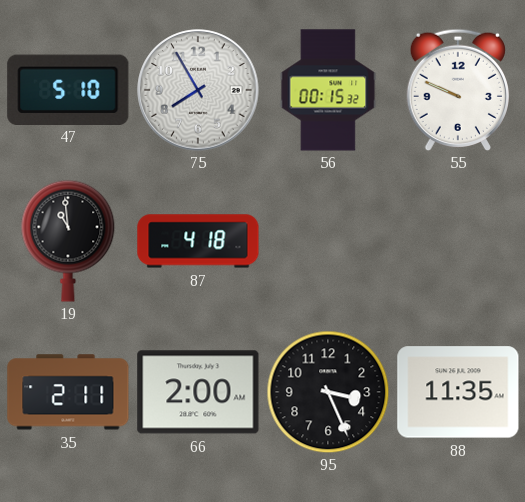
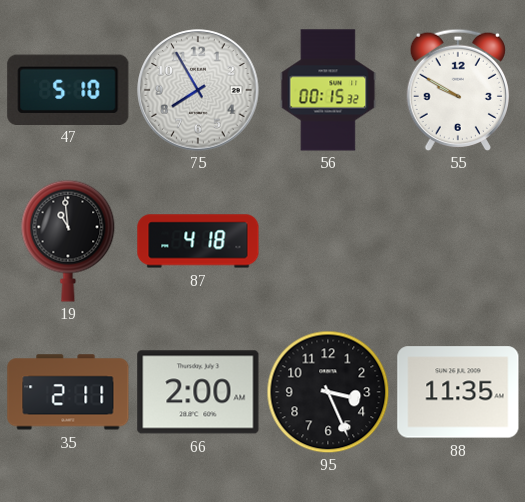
55: 9:49 -> 9:50 (457, 89)
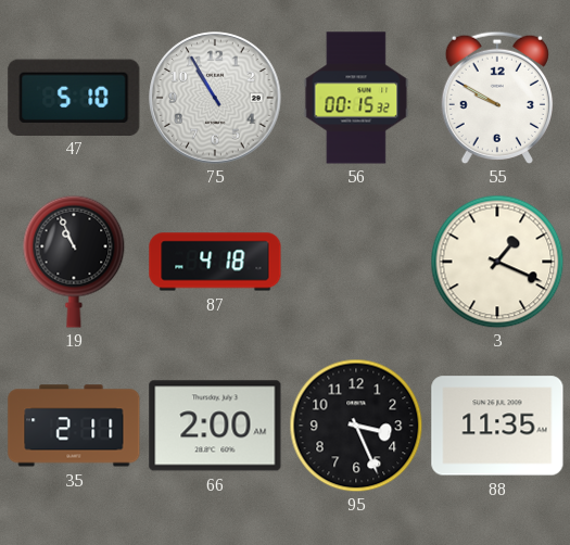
75: 7:55 -> 10:55 (215, 98)
19: 10:59 -> 10:56 (74, 262)
3: none -> 1:19 (497, 262)
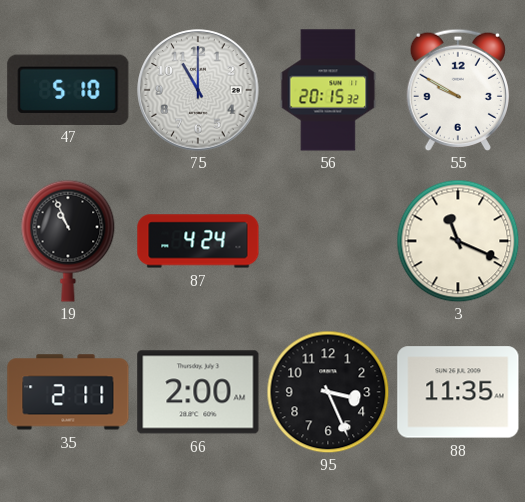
75: 10:55 -> 11:00 (198, 90)
56: 00:15 -> 20:15 (328, 90)
87: 4:18 -> 4:24 (198, 241)
3: 1:19 -> 11:19 (458, 241)
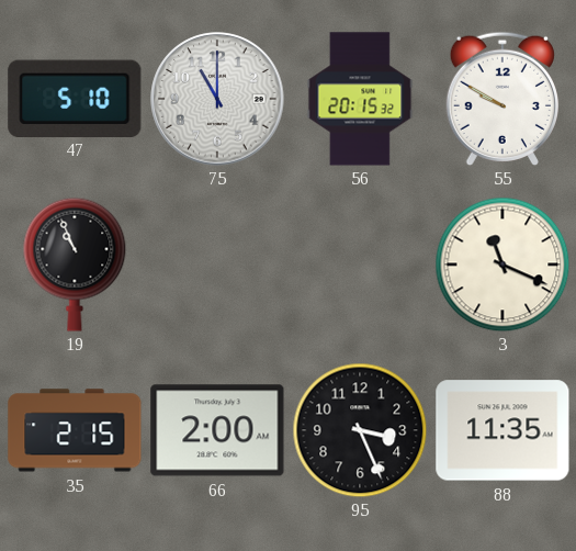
87: 4:24 -> none (198, 241)
35: 2:11 -> 2:15 (75, 430)
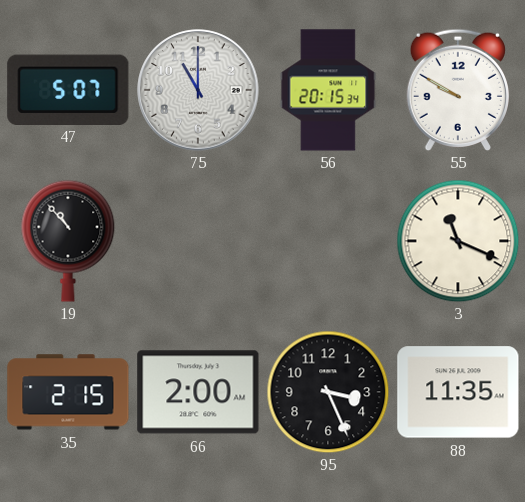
47: 5:10 -> 5:07 (68, 89)
56: 20:15:32 -> 20:15:34 (328, 90)
19: 10:56 -> 10:53 (68, 241)
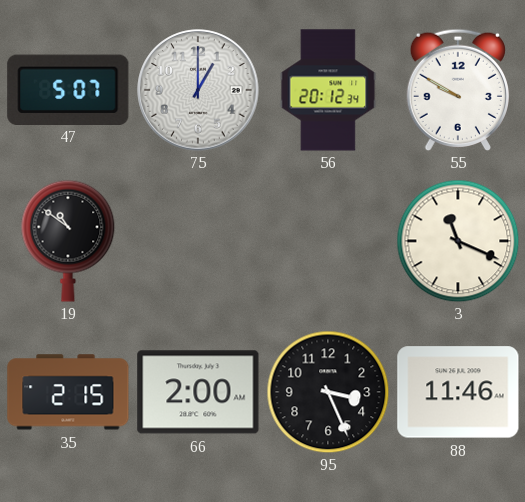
75: 11:00 -> 1:00 (198, 90)
56: 20:15 -> 20:12 (328, 90)
19: 10:53 -> 10:51 (68, 241)
88: 11:35 -> 11:46 (458, 392)
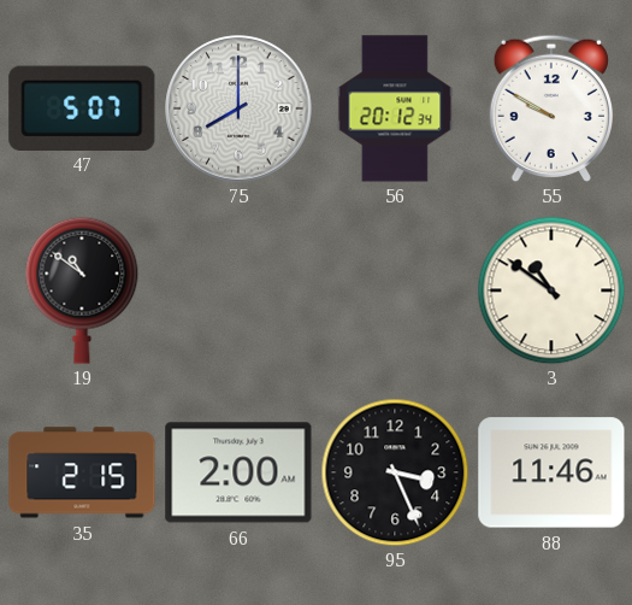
75: 1:00 -> 8:00 (238, 108)
3: 11:19 -> 10:51 (551, 290)
